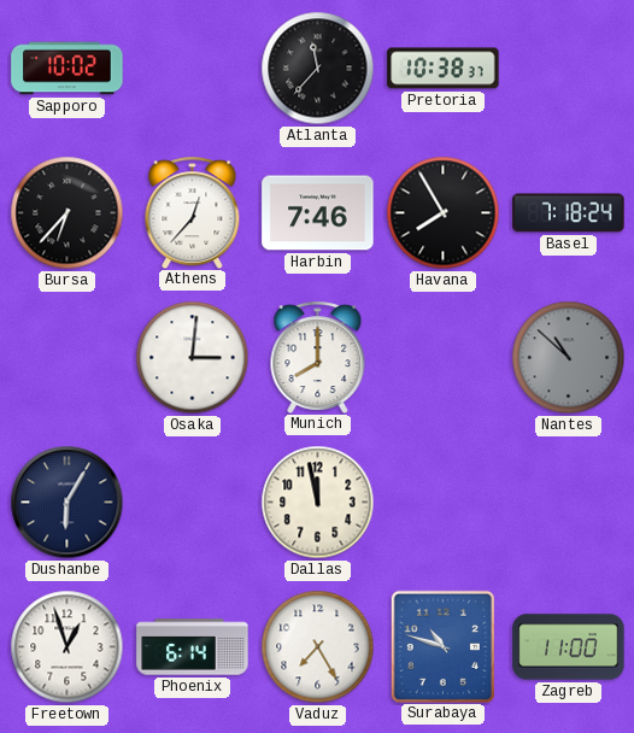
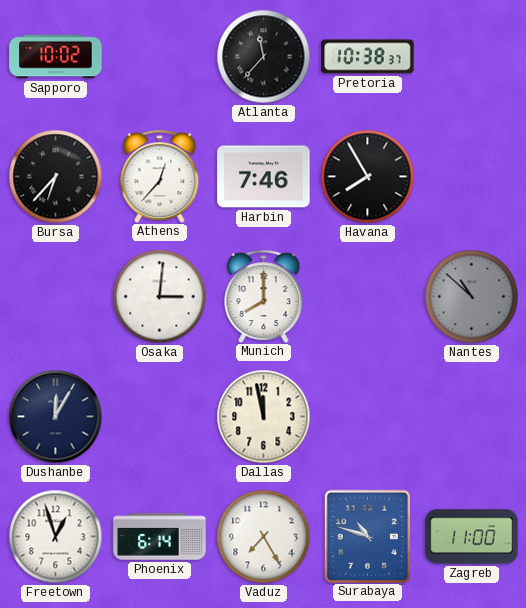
Basel: 7:18 -> none (569, 213)
Dushanbe: 6:05 -> 12:05 (56, 417)
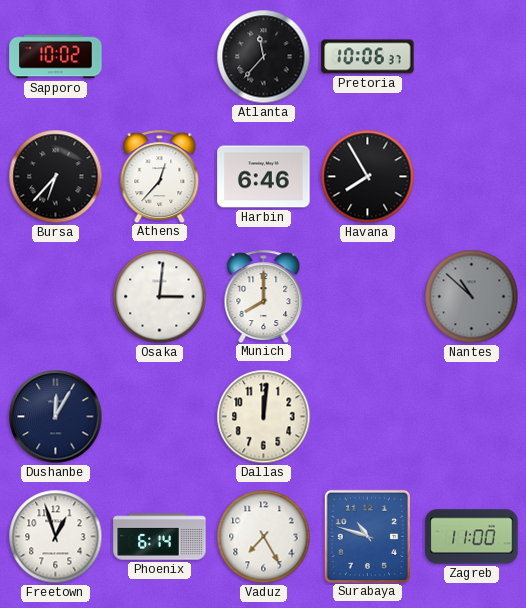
Pretoria: 10:38 -> 10:06 (368, 57)
Harbin: 7:46 -> 6:46 (264, 177)
Dallas: 11:58 -> 12:01 (264, 417)
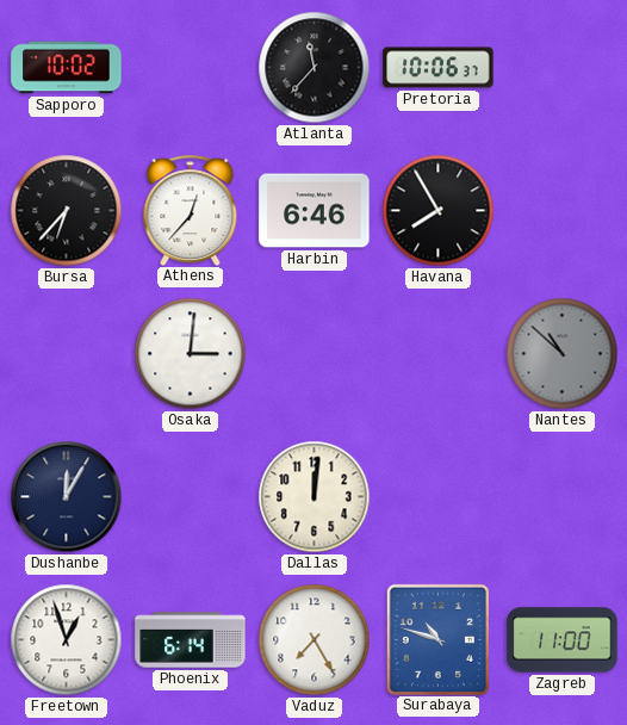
Munich: 8:00 -> none (264, 296)
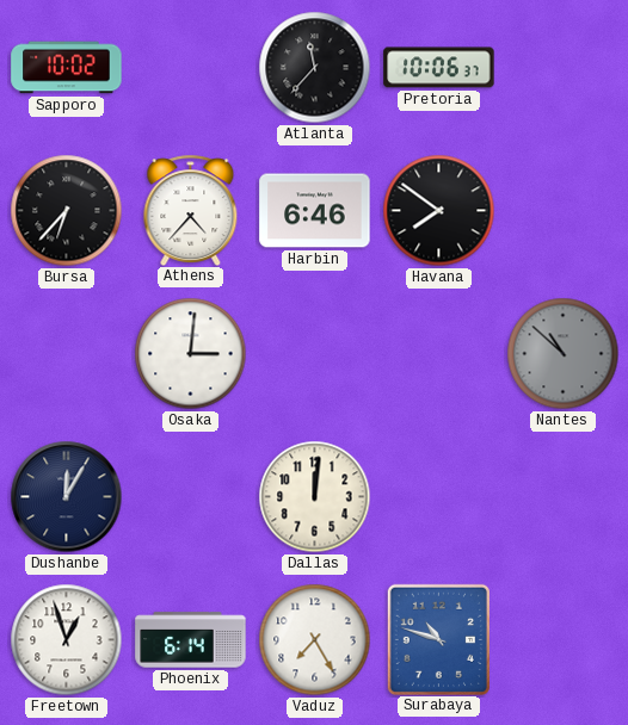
Athens: 12:37 -> 4:37 (191, 210)
Havana: 7:55 -> 7:51 (439, 211)
Zagreb: 11:00 -> none (563, 640)
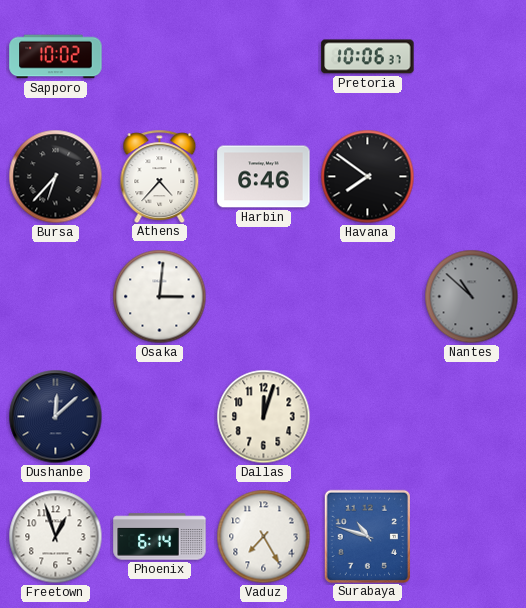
Atlanta: 11:37 -> none (315, 68)
Dushanbe: 12:05 -> 12:08 (56, 417)
Dallas: 12:01 -> 12:03 (264, 417)
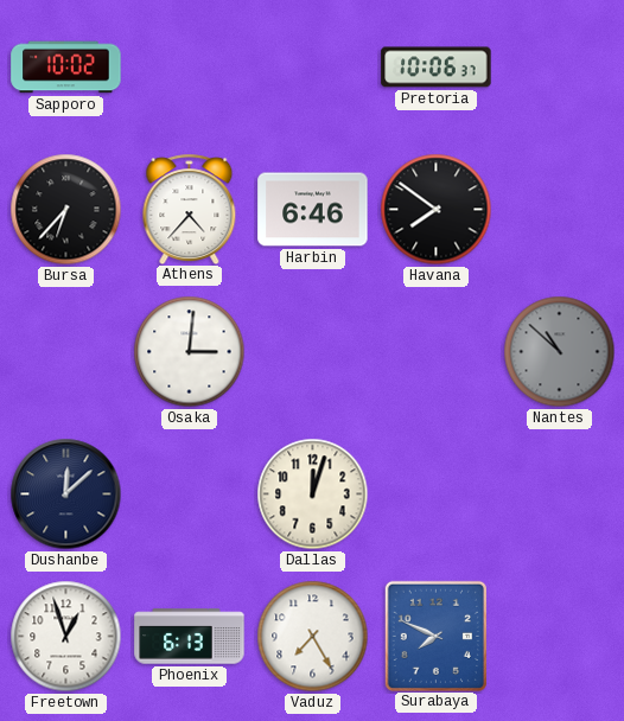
Phoenix: 6:14 -> 6:13 (190, 637)
Surabaya: 10:48 -> 7:49 (435, 636)
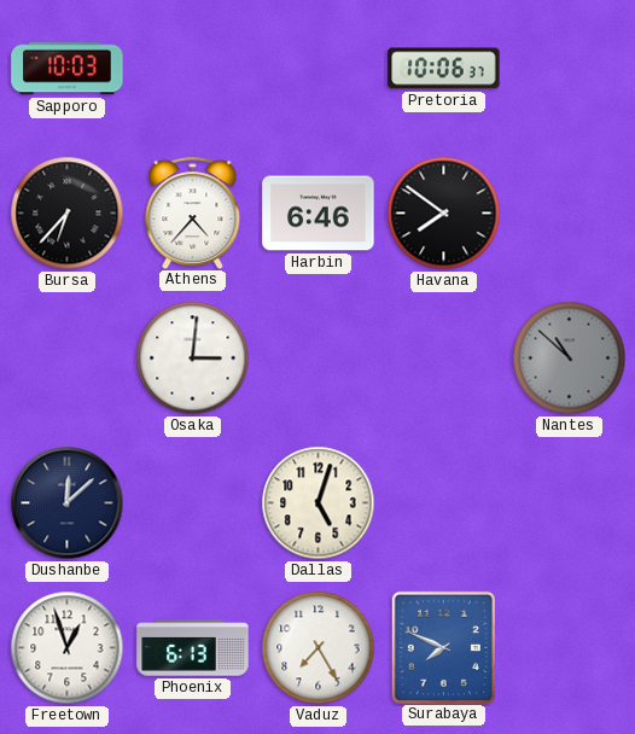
Sapporo: 10:02 -> 10:03 (68, 69)
Dallas: 12:03 -> 5:03 (319, 503)
